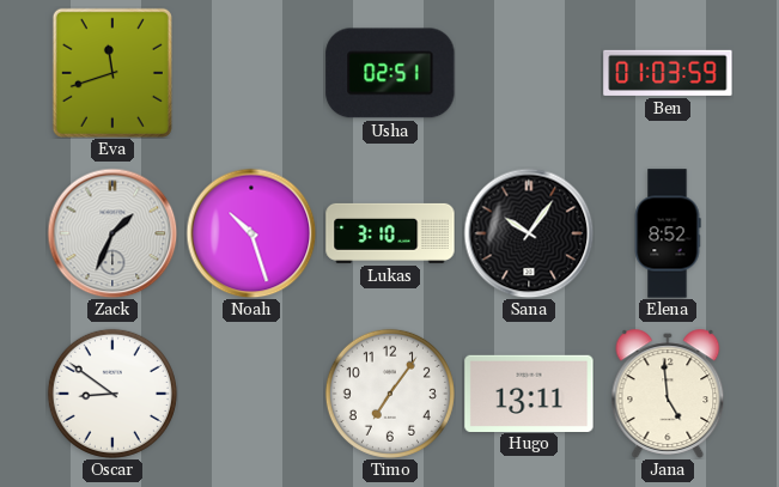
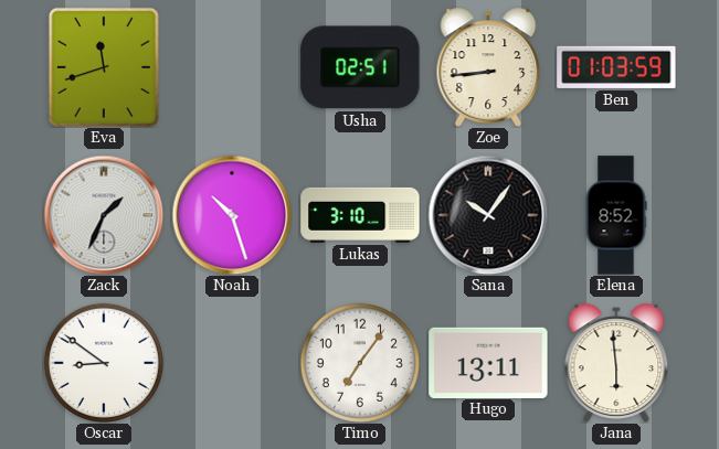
Zoe: none -> 8:44 (488, 67)
Jana: 4:59 -> 5:59 (616, 363)
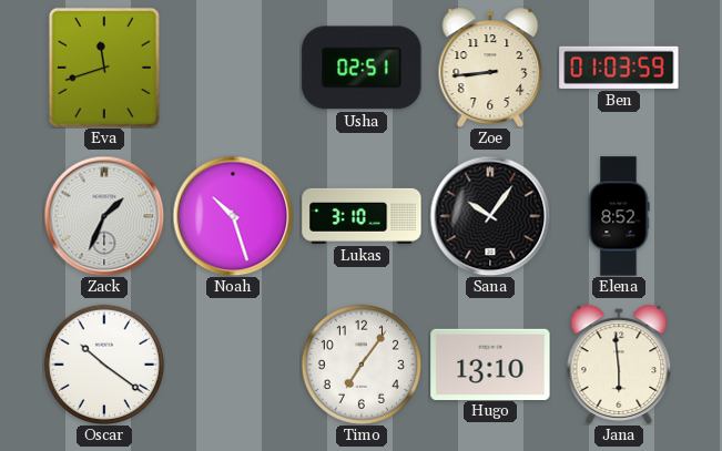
Oscar: 8:51 -> 10:21 (104, 365)
Hugo: 13:11 -> 13:10 (490, 363)
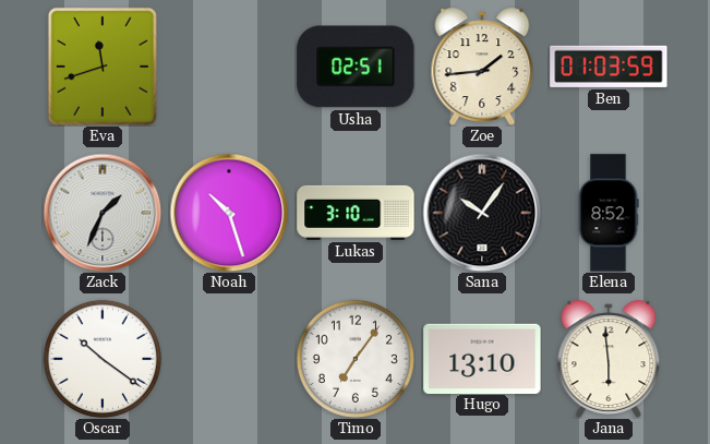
Zoe: 8:44 -> 1:44 (482, 67)
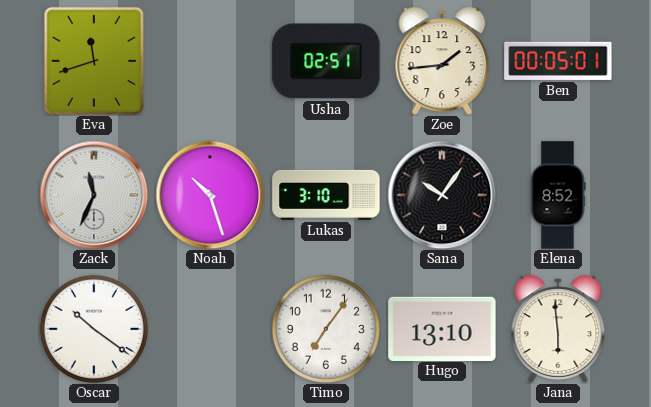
Ben: 01:03 -> 00:05 (558, 61)
Zack: 1:34 -> 11:34 (94, 195)
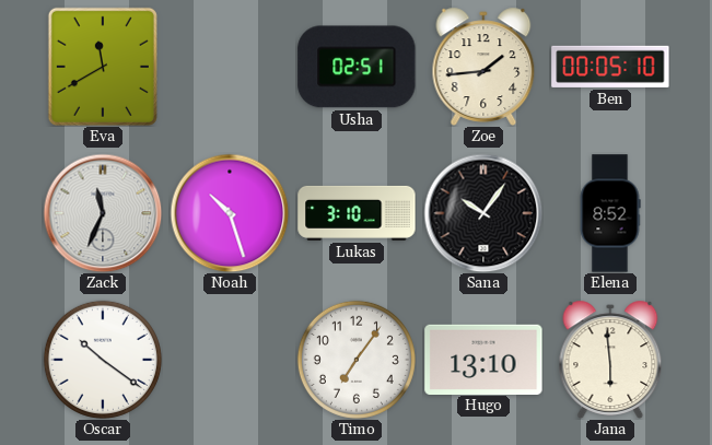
Eva: 11:42 -> 11:40 (103, 67)
Ben: 00:05:01 -> 00:05:10 (610, 67)
